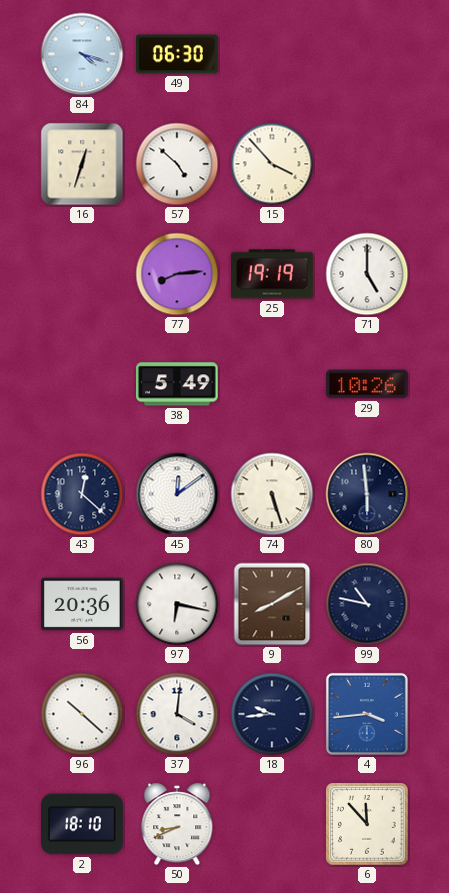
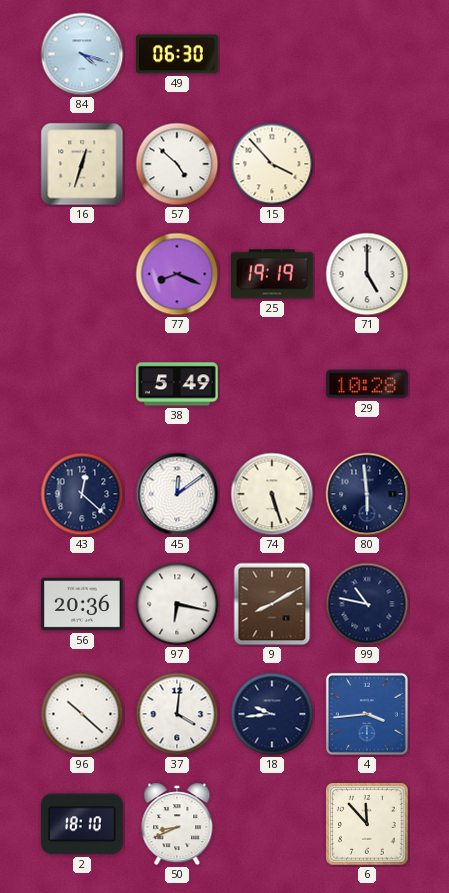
77: 8:14 -> 8:19 (177, 274)
29: 10:26 -> 10:28 (367, 384)
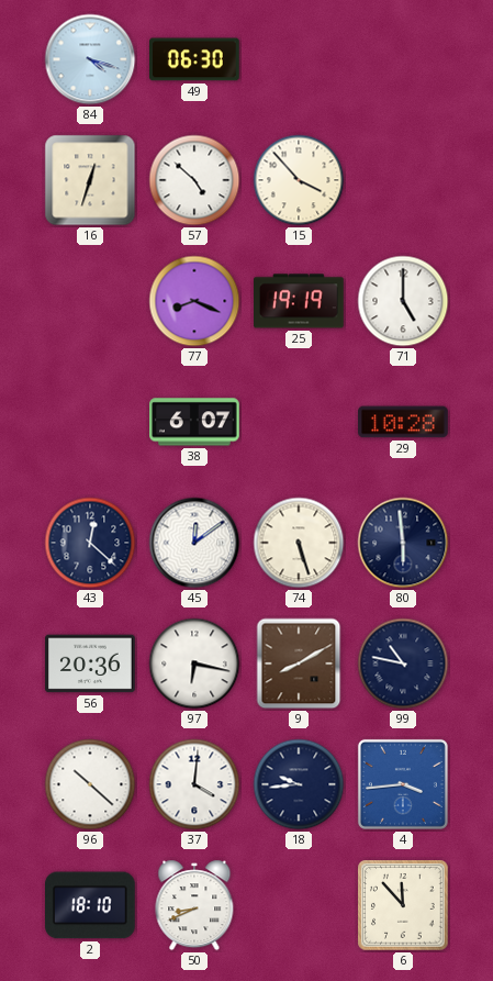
38: 5:49 -> 6:07 (195, 422)
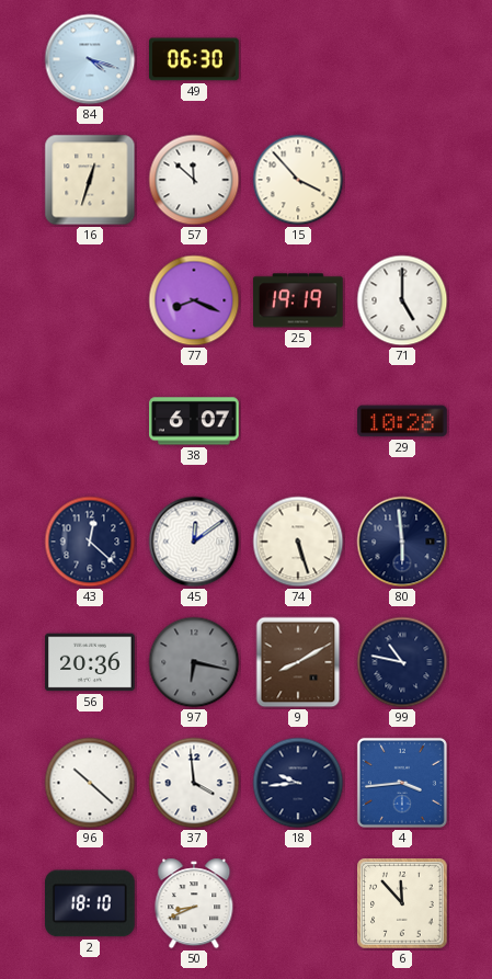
57: 4:52 -> 11:52 (194, 180)
97 dial: white -> grey (194, 662)
37: 4:01 -> 3:59 (194, 783)
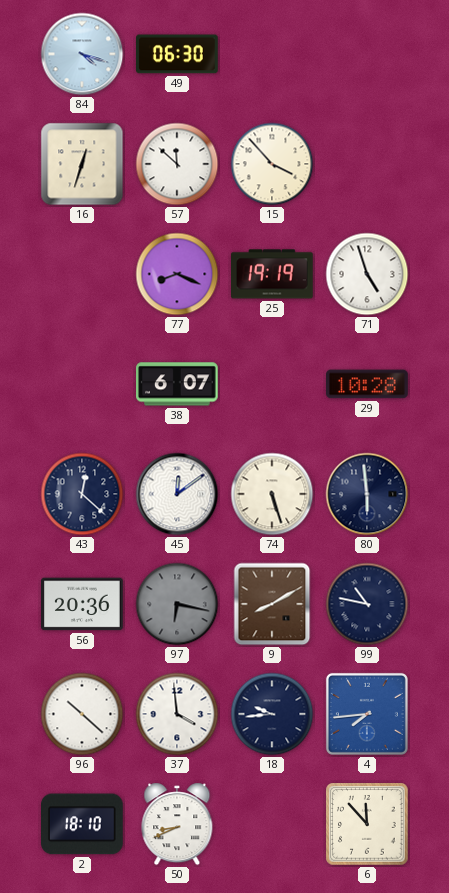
71: 5:00 -> 4:57 (367, 274)
4: 3:44 -> 7:44 (367, 714)
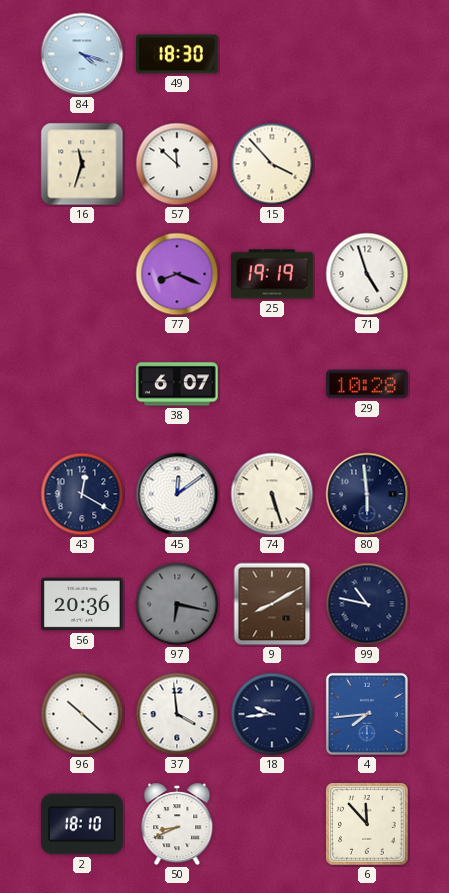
49: 06:30 -> 18:30 (178, 54)
16: 12:33 -> 11:33 (82, 164)
43: 12:22 -> 12:20 (82, 494)
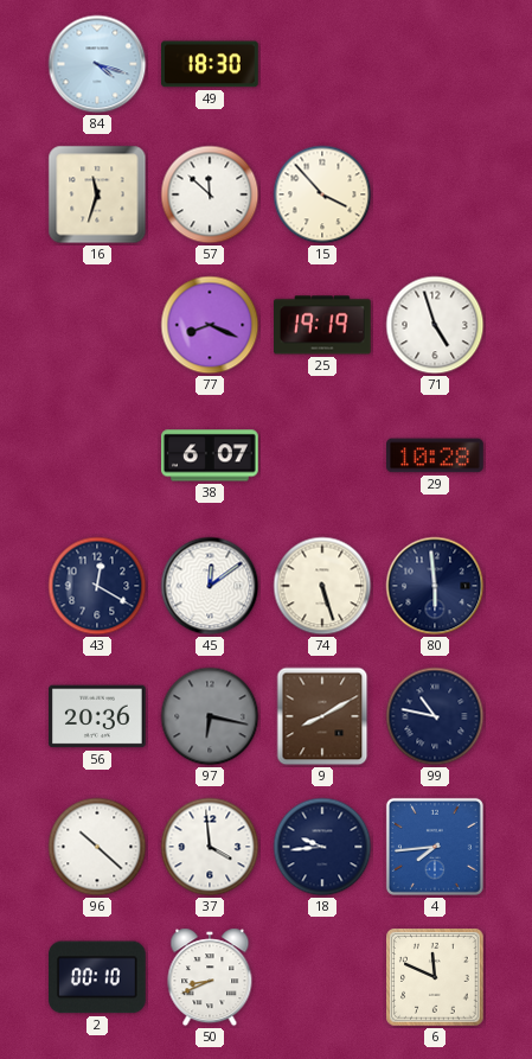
2: 18:10 -> 00:10 (98, 977)
6: 11:53 -> 11:49 (435, 977)
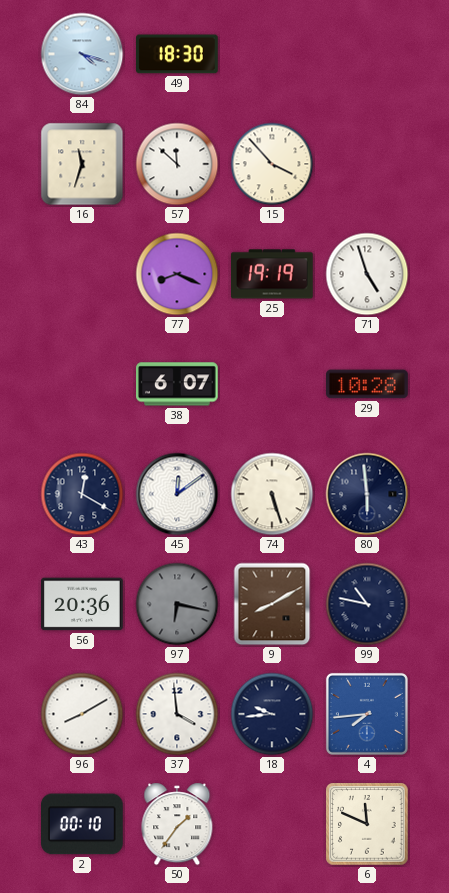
96: 10:22 -> 8:10 (82, 714)
50: 8:41 -> 1:36 (177, 824)
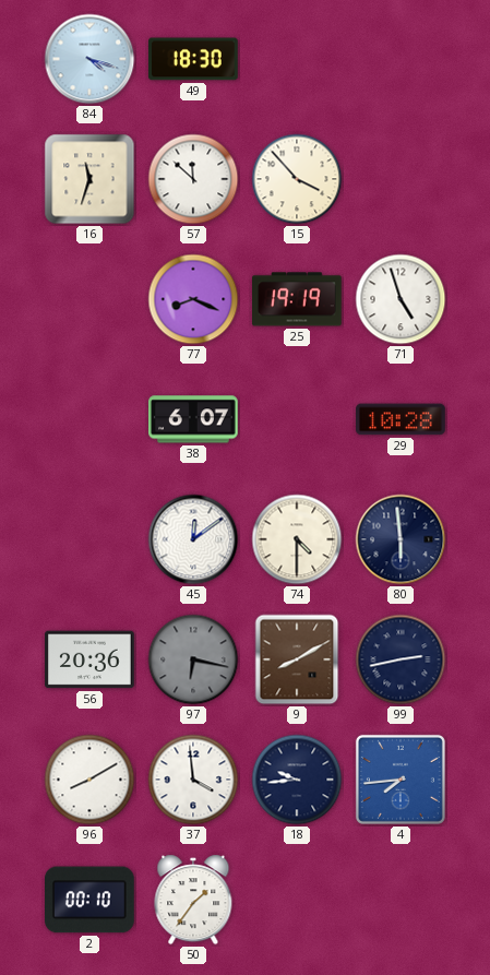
43: 12:20 -> none (82, 494)
74: 5:27 -> 4:30 (297, 539)
99: 10:47 -> 2:43 (401, 659)
6: 11:49 -> none (367, 824)
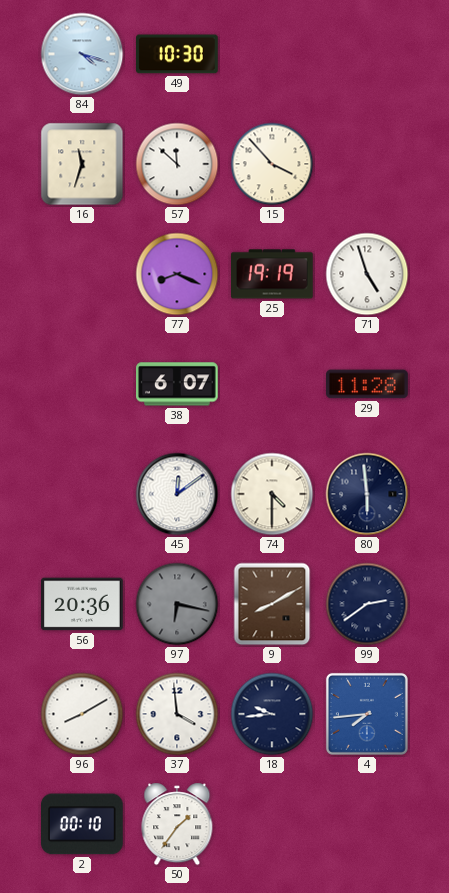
49: 18:30 -> 10:30 (178, 54)
29: 10:28 -> 11:28 (367, 384)
99: 2:43 -> 2:39 (367, 604)
